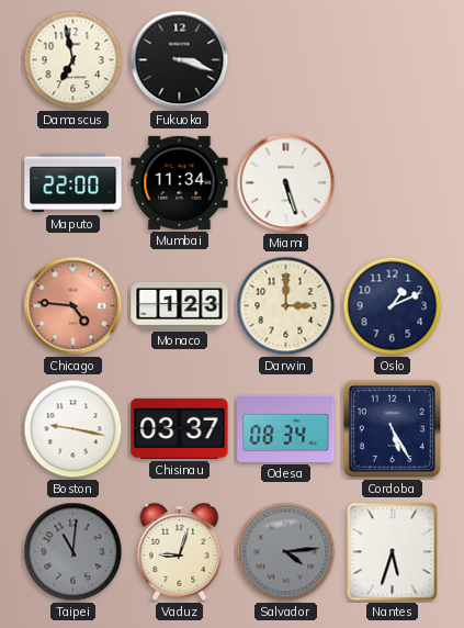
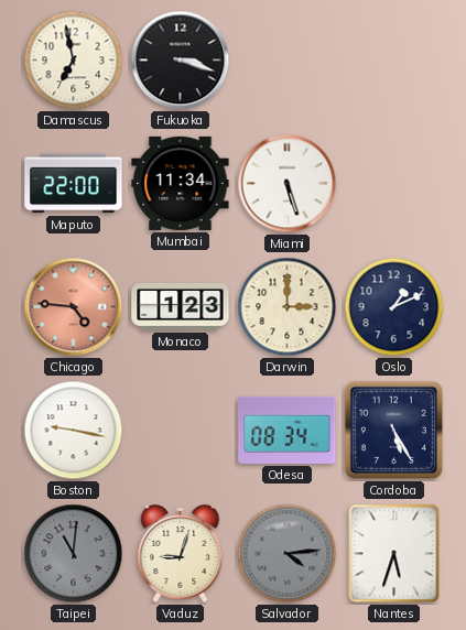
Chisinau: 03:37 -> none (180, 428)
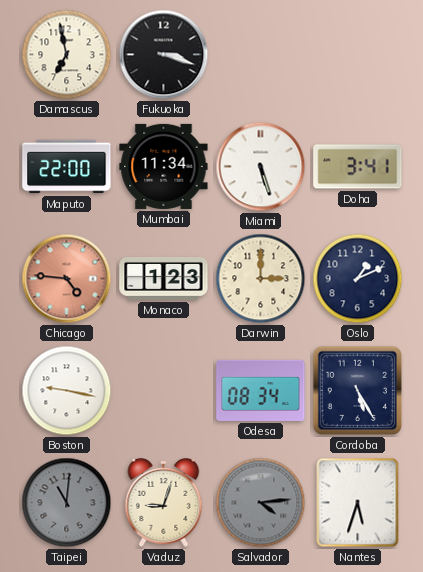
Doha: none -> 3:41 (358, 167)
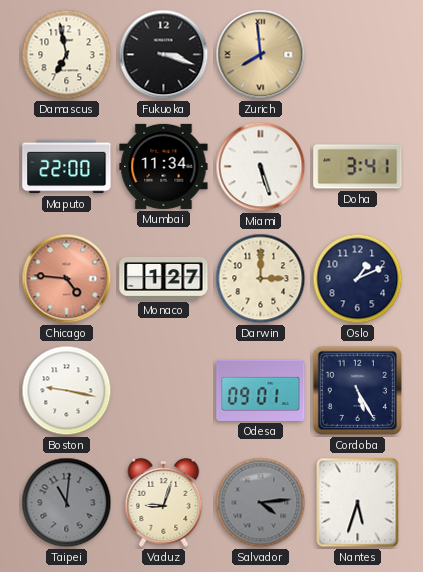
Zurich: none -> 7:59 (261, 55)
Monaco: 1:23 -> 1:27 (164, 279)
Odesa: 08:34 -> 09:01 (261, 390)
